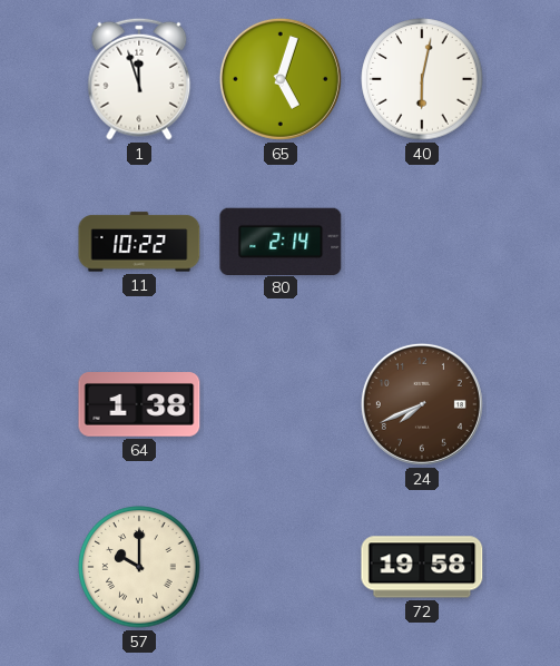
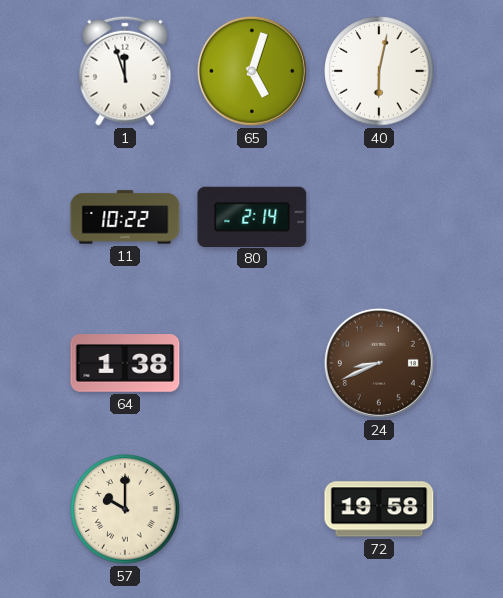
24: 7:41 -> 8:41 (379, 363)
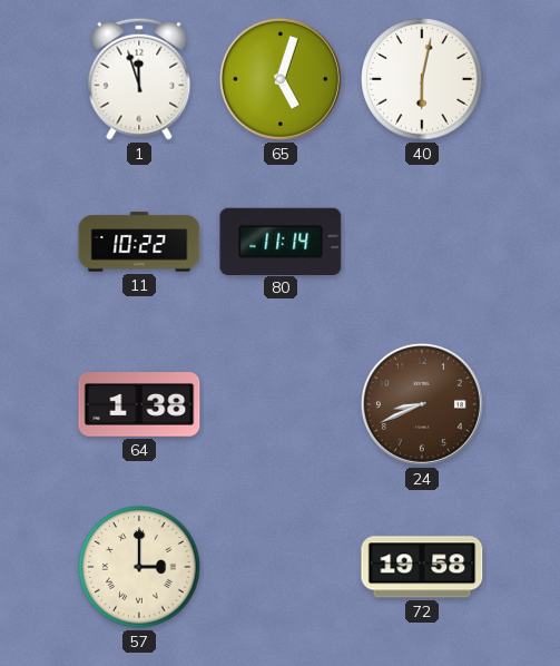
80: 2:14 -> 11:14 (281, 241)
57: 10:00 -> 3:00 (139, 567)
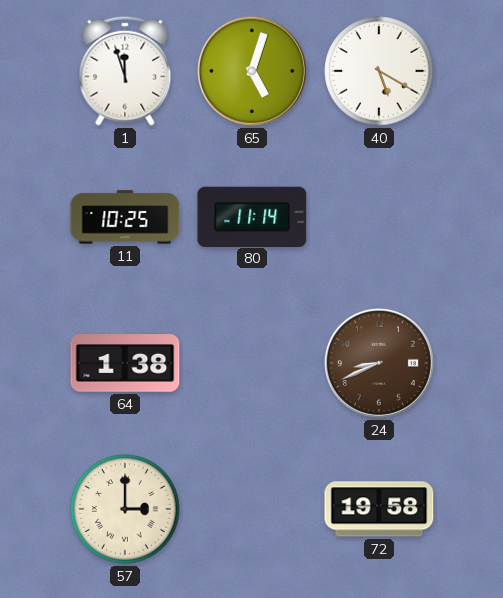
40: 6:02 -> 5:20 (379, 71)
11: 10:22 -> 10:25 (125, 217)
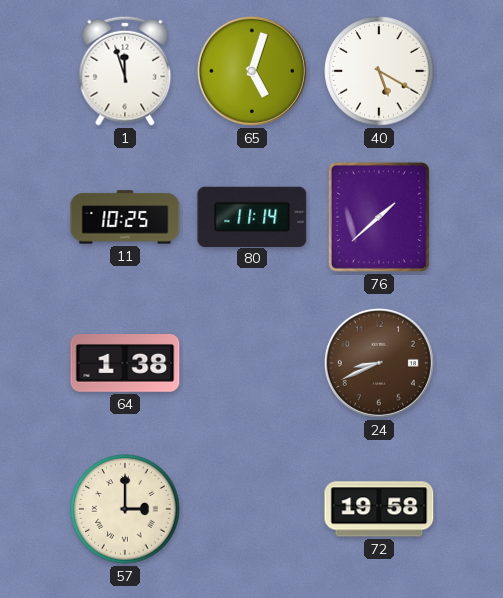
76: none -> 1:38 (379, 217)
